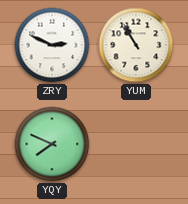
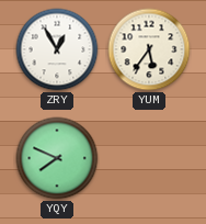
ZRY: 2:49 -> 12:55 (57, 49)
YUM: 10:55 -> 5:36 (149, 49)
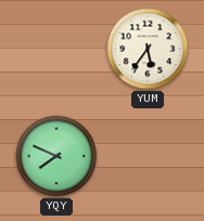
ZRY: 12:55 -> none (57, 49)
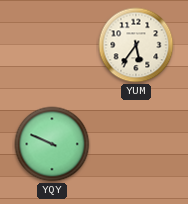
YQY: 7:49 -> 9:49 (52, 144)
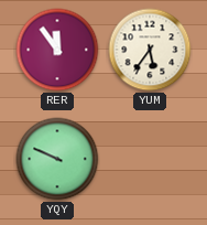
RER: none -> 11:54 (57, 50)
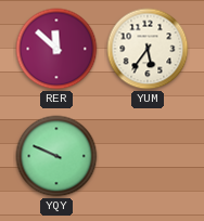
RER: 11:54 -> 11:52 (56, 49)
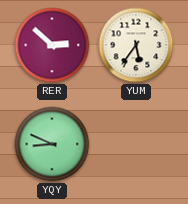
RER: 11:52 -> 2:52 (52, 45)
YQY: 9:49 -> 8:49 (52, 144)
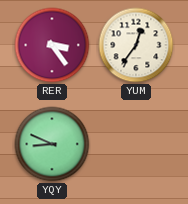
RER: 2:52 -> 3:24 (52, 45)
YUM: 5:36 -> 12:36 (136, 45)
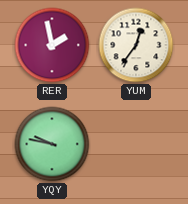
RER: 3:24 -> 1:58 (52, 45)
YQY: 8:49 -> 9:47 (52, 144)
